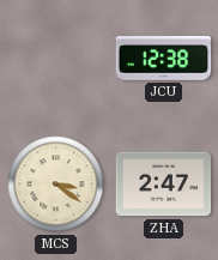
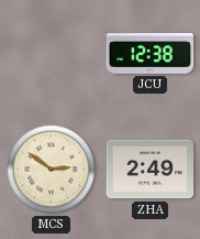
MCS: 3:21 -> 2:51 (52, 170)
ZHA: 2:47 -> 2:49 (151, 170)
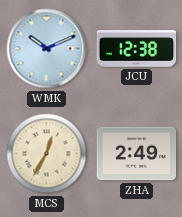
WMK: none -> 10:11 (47, 49)
MCS: 2:51 -> 12:35 (47, 154)
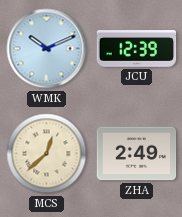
JCU: 12:38 -> 12:39 (137, 49)
MCS: 12:35 -> 12:38 (47, 154)
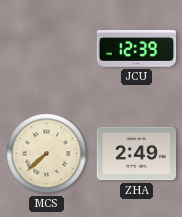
WMK: 10:11 -> none (47, 49)
MCS: 12:38 -> 7:38 (47, 154)
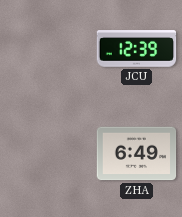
MCS: 7:38 -> none (47, 154)
ZHA: 2:49 -> 6:49 (137, 154)
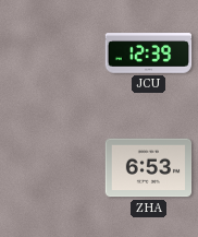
ZHA: 6:49 -> 6:53 (149, 168)
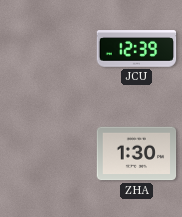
ZHA: 6:53 -> 1:30 (137, 154)
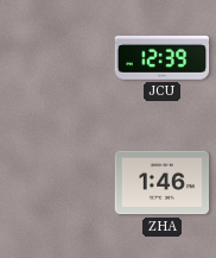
ZHA: 1:30 -> 1:46 (163, 183)
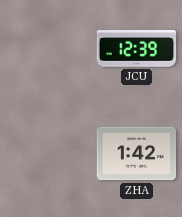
ZHA: 1:46 -> 1:42 (137, 154)
